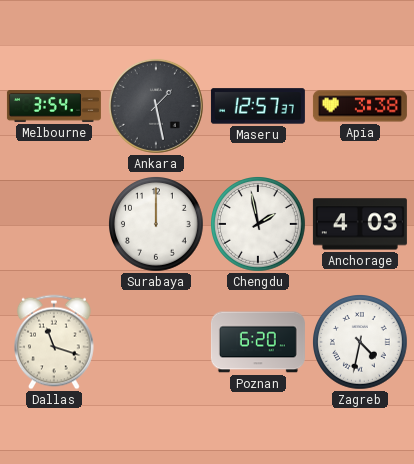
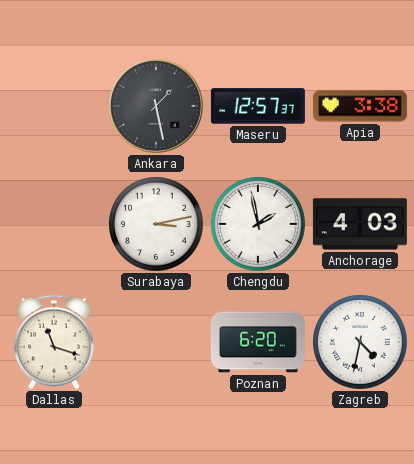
Melbourne: 3:54 -> none (54, 107)
Surabaya: 12:00 -> 3:13 (157, 225)
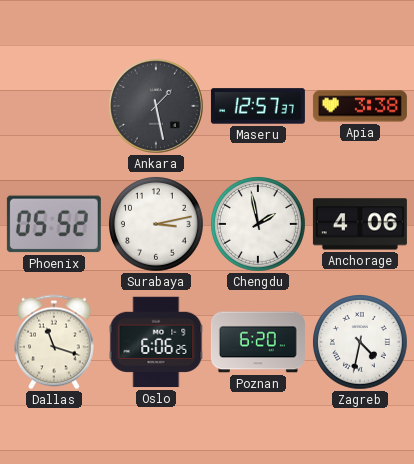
Phoenix: none -> 05:52 (54, 224)
Anchorage: 4:03 -> 4:06 (360, 224)
Oslo: none -> 6:06 (156, 342)
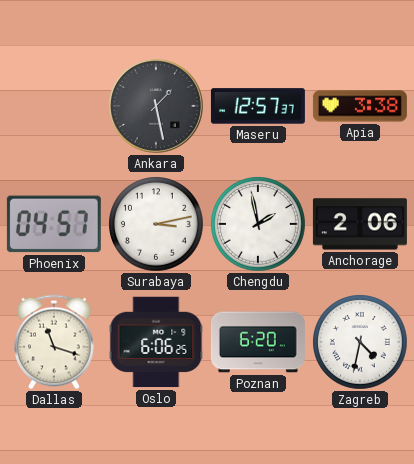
Phoenix: 05:52 -> 04:57 (54, 224)
Anchorage: 4:06 -> 2:06 (360, 224)
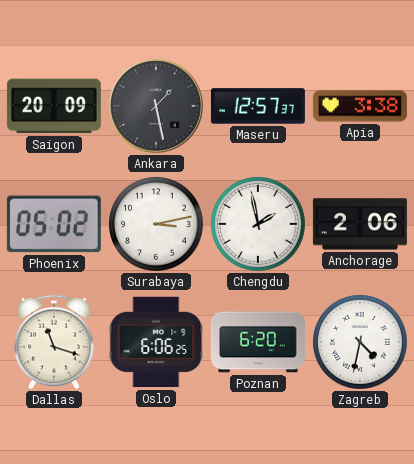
Saigon: none -> 20:09 (54, 106)
Phoenix: 04:57 -> 05:02 (54, 224)
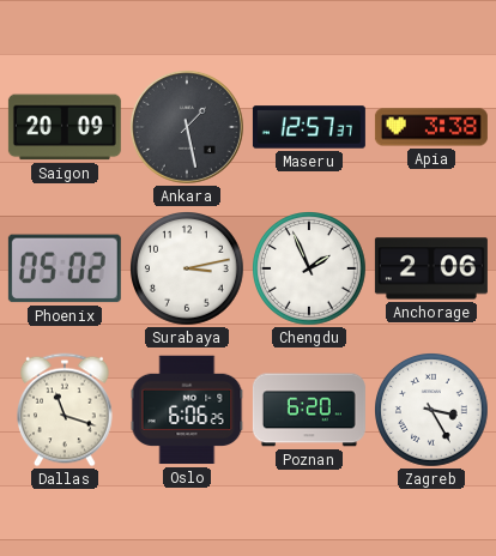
Chengdu: 1:58 -> 1:56 (310, 270)
Zagreb: 4:32 -> 3:25 (433, 411)
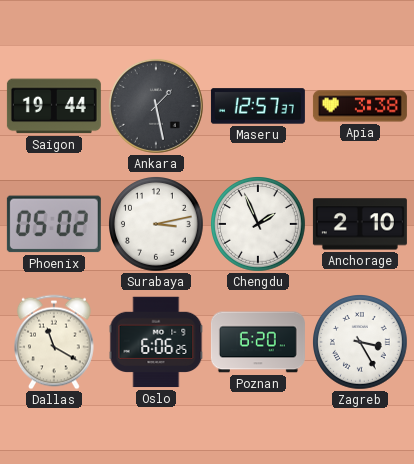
Saigon: 20:09 -> 19:44 (54, 106)
Anchorage: 2:06 -> 2:10 (360, 224)
Dallas: 11:18 -> 11:20 (55, 342)
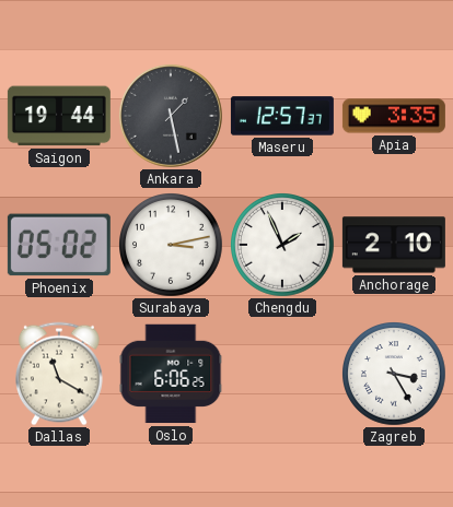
Apia: 3:38 -> 3:35 (394, 116)
Poznan: 6:20 -> none (258, 342)
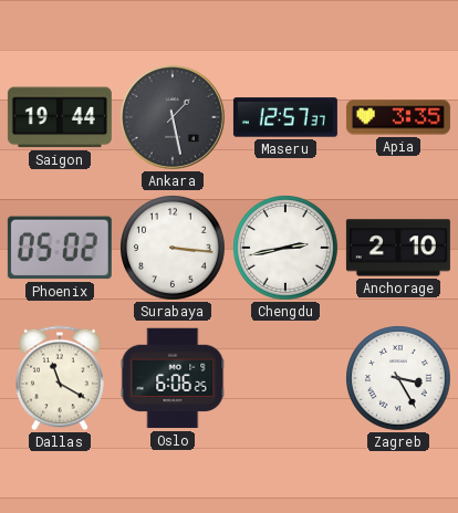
Surabaya: 3:13 -> 3:16 (174, 249)
Chengdu: 1:56 -> 2:43 (287, 249)
